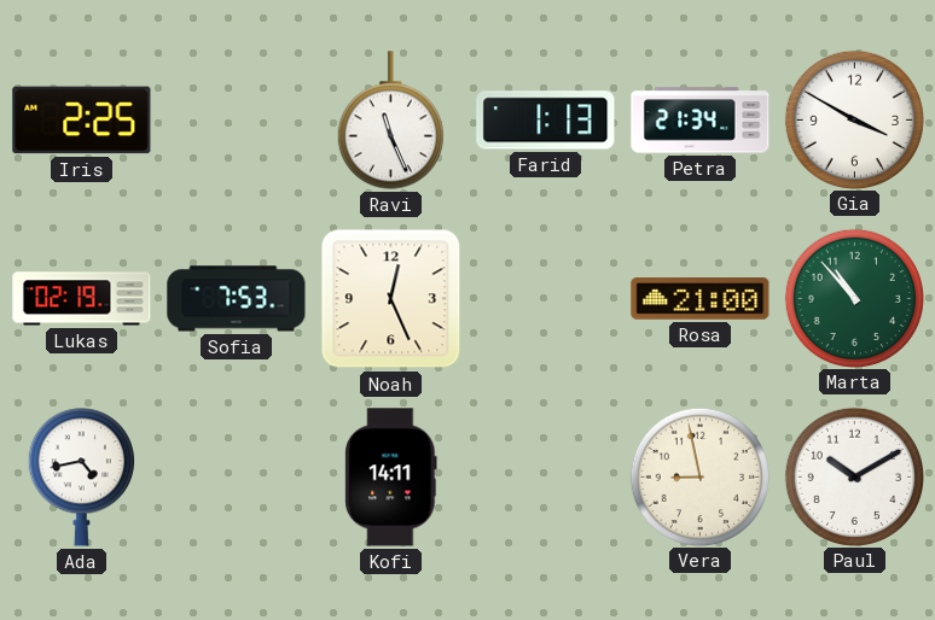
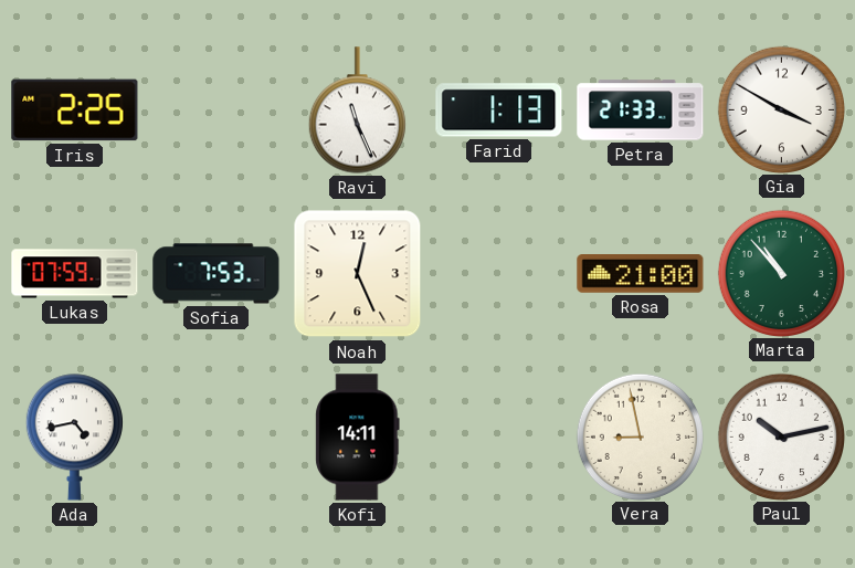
Petra: 21:34 -> 21:33 (641, 111)
Lukas: 02:19 -> 07:59 (75, 274)
Paul: 10:10 -> 10:13 (781, 436)
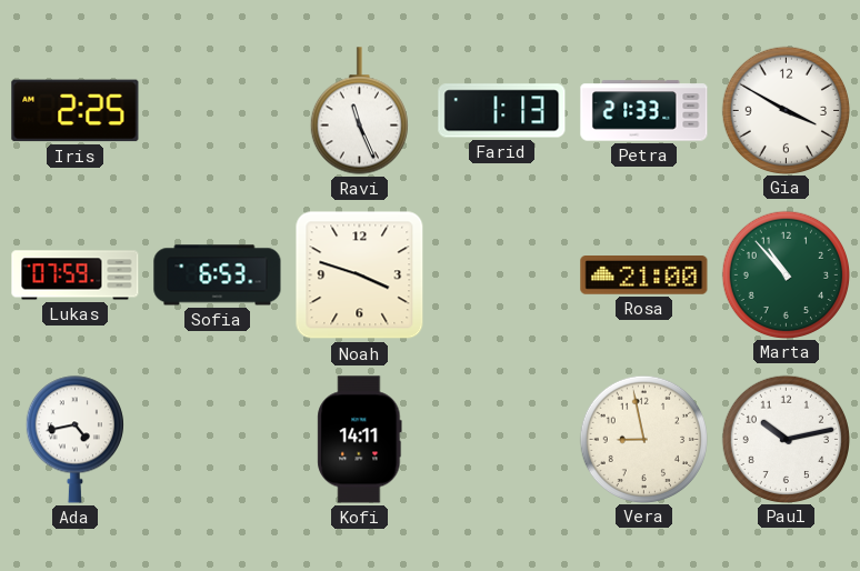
Sofia: 7:53 -> 6:53 (218, 276)
Noah: 12:26 -> 3:48 (360, 276)
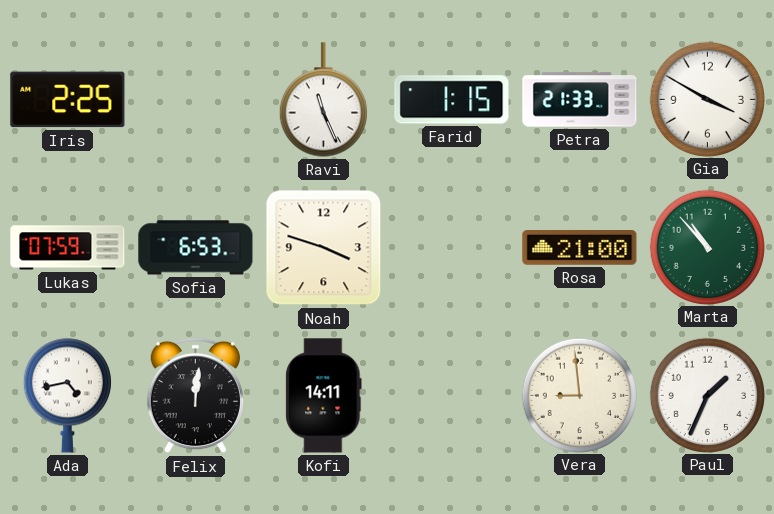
Farid: 1:13 -> 1:15 (452, 100)
Felix: none -> 12:01 (195, 396)
Vera: 8:58 -> 8:59 (579, 395)
Paul: 10:13 -> 1:34 (707, 395)
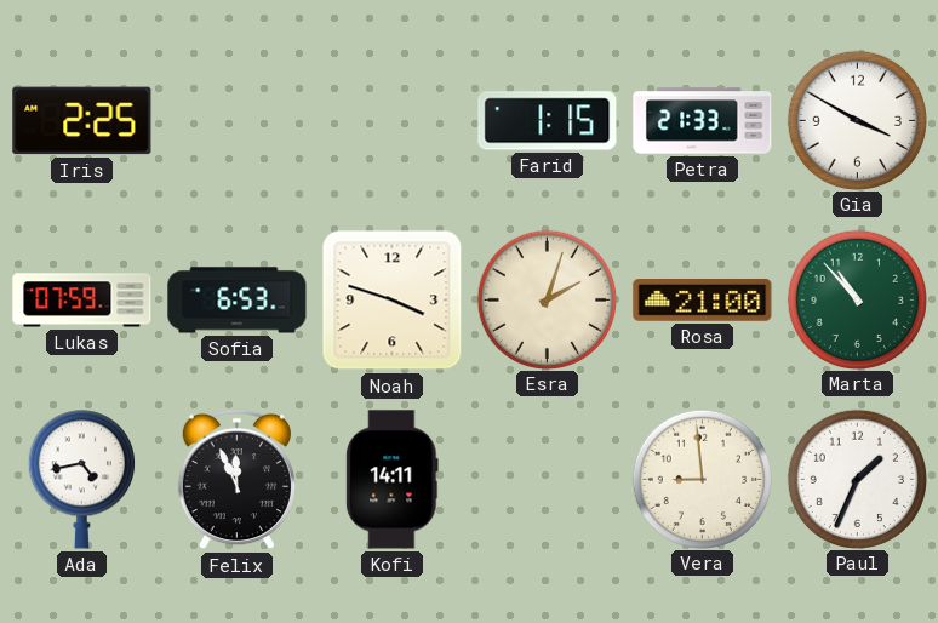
Ravi: 11:26 -> none (323, 100)
Esra: none -> 2:03 (547, 299)
Felix: 12:01 -> 11:56 (236, 480)
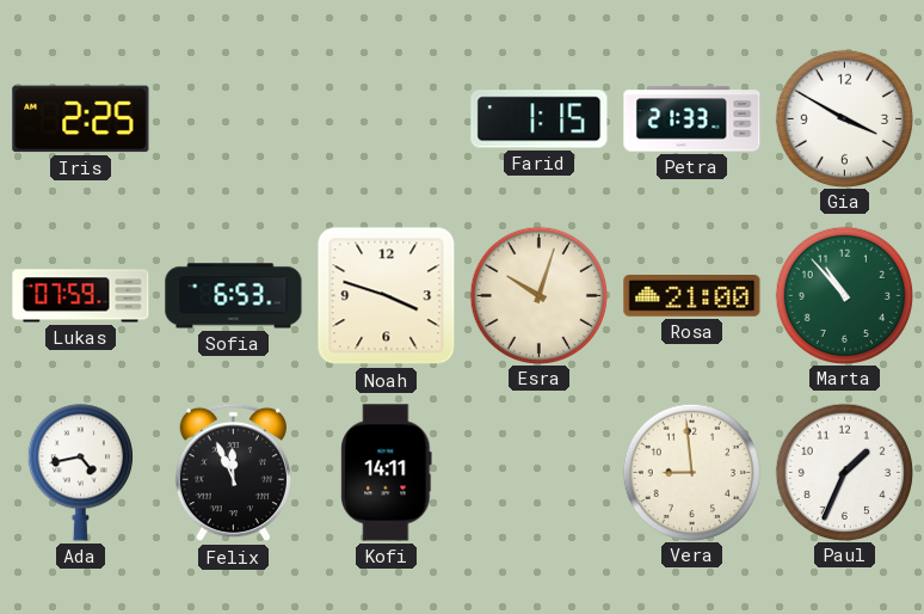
Esra: 2:03 -> 10:03 (538, 295)
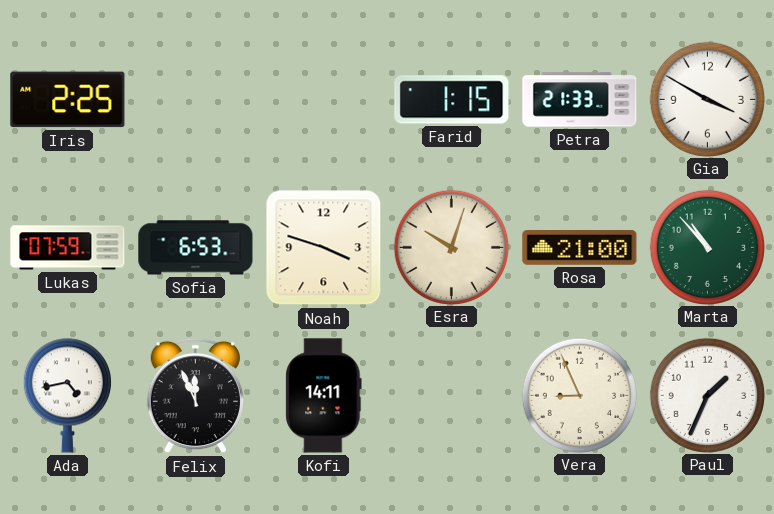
Vera: 8:59 -> 8:56 (579, 395)
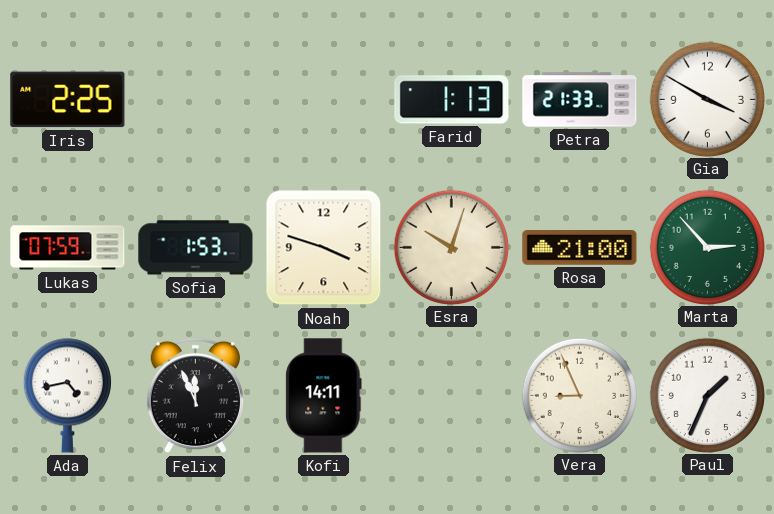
Farid: 1:15 -> 1:13 (452, 100)
Sofia: 6:53 -> 1:53 (196, 248)
Marta: 10:53 -> 2:53 (707, 247)
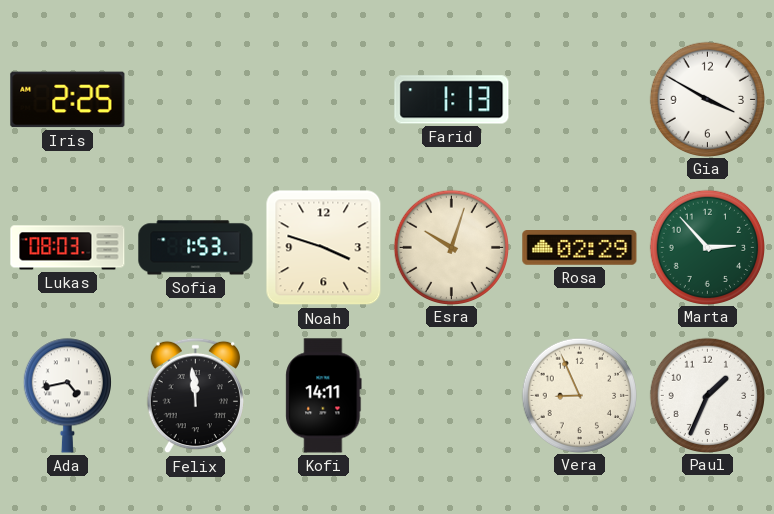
Petra: 21:33 -> none (580, 100)
Lukas: 07:59 -> 08:03 (68, 248)
Rosa: 21:00 -> 02:29 (580, 248)
Felix: 11:56 -> 11:59 (195, 396)
